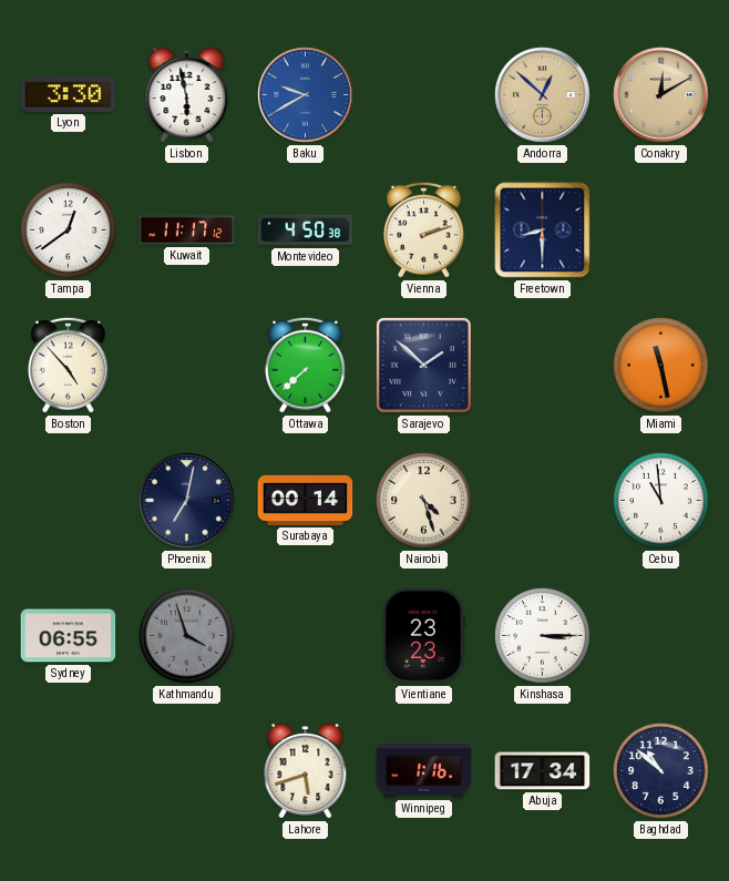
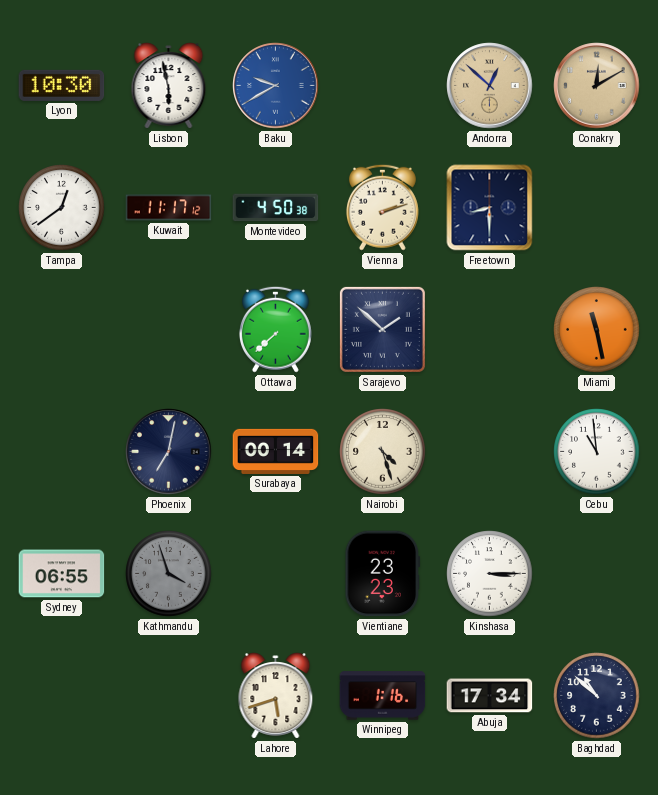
Lyon: 3:30 -> 10:30 (62, 85)
Boston: 4:53 -> none (68, 365)
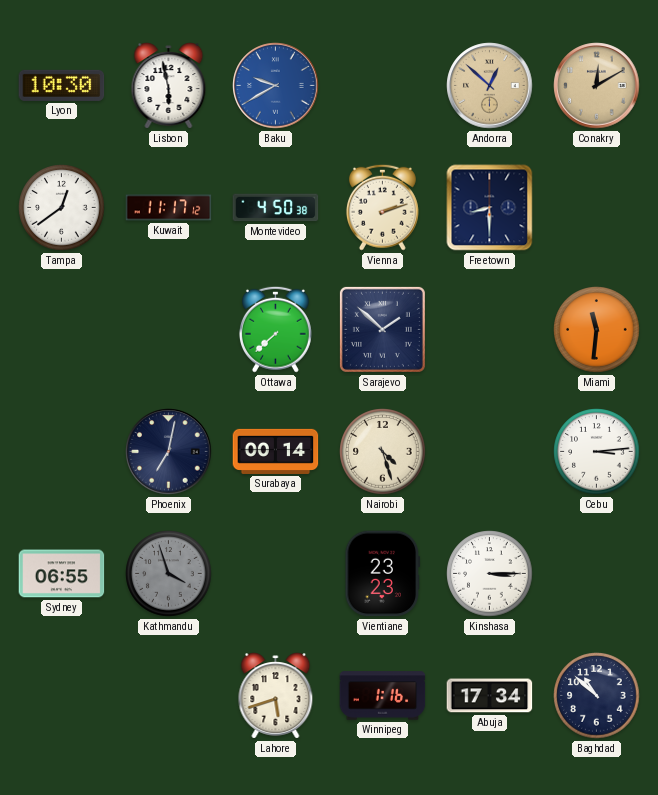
Miami: 11:28 -> 11:31 (597, 330)
Cebu: 10:59 -> 3:14 (597, 452)
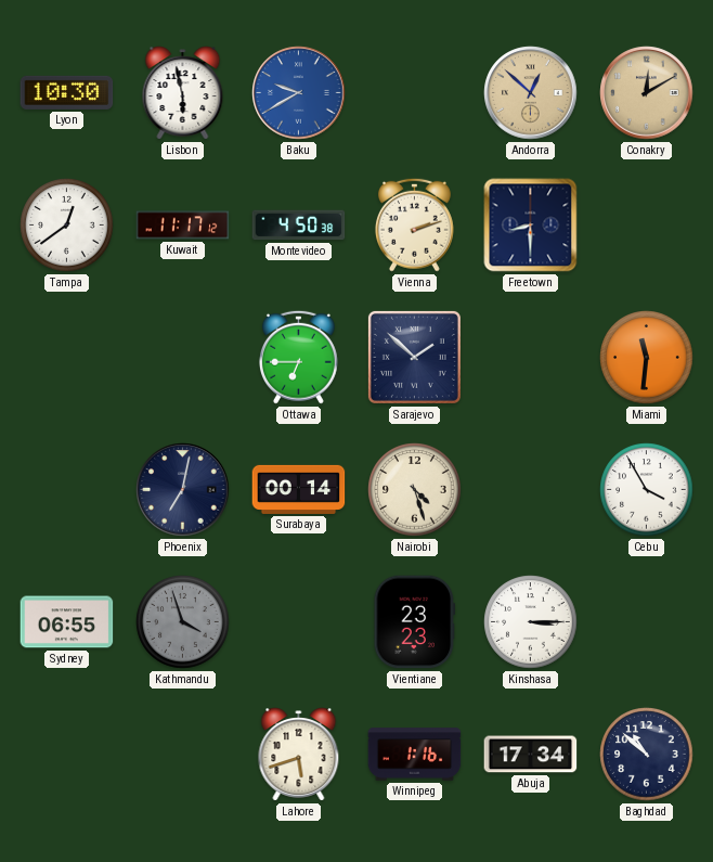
Ottawa: 7:38 -> 6:45 (298, 357)
Cebu: 3:14 -> 3:55 (647, 490)
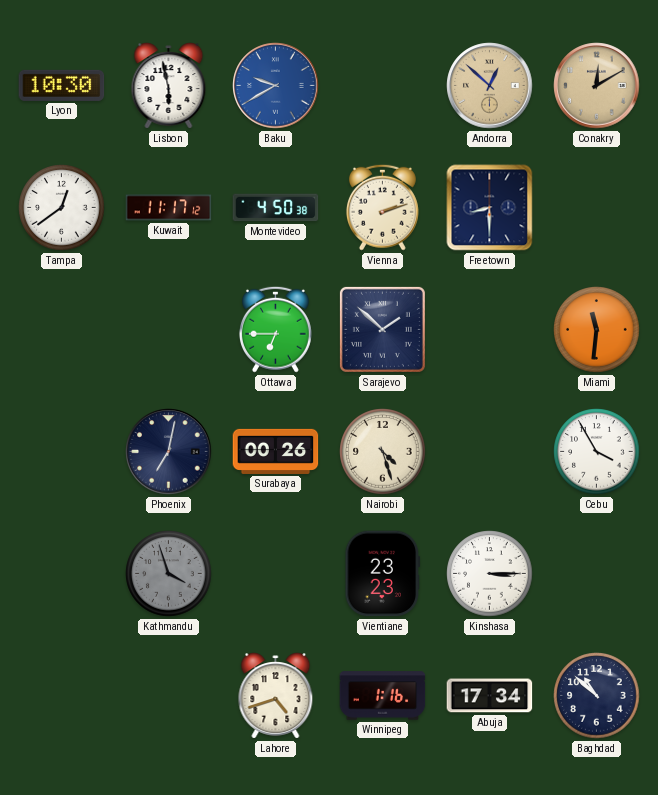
Surabaya: 00:14 -> 00:26 (276, 451)
Sydney: 06:55 -> none (67, 622)
Lahore: 5:42 -> 4:42 (276, 696)
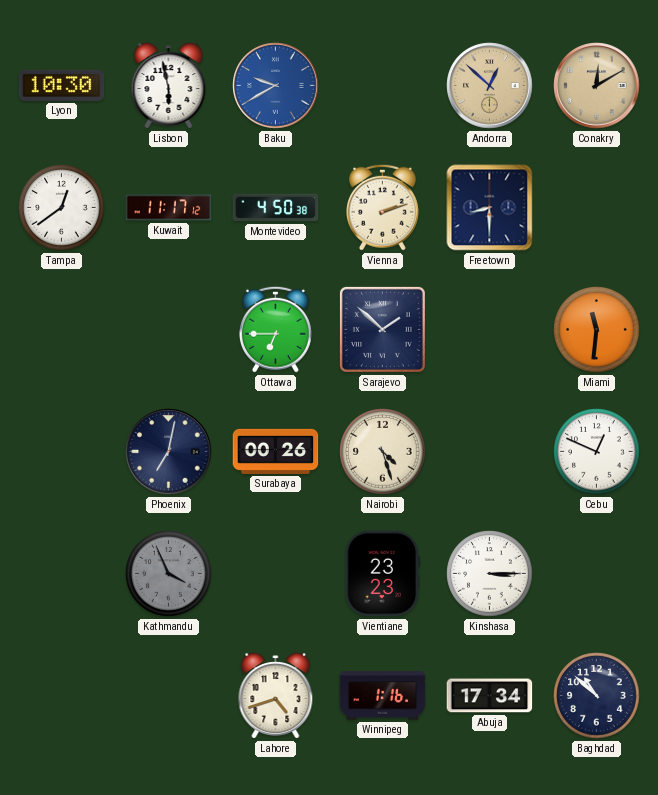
Cebu: 3:55 -> 12:49 (597, 452)
Kathmandu: 3:57 -> 3:56 (169, 574)
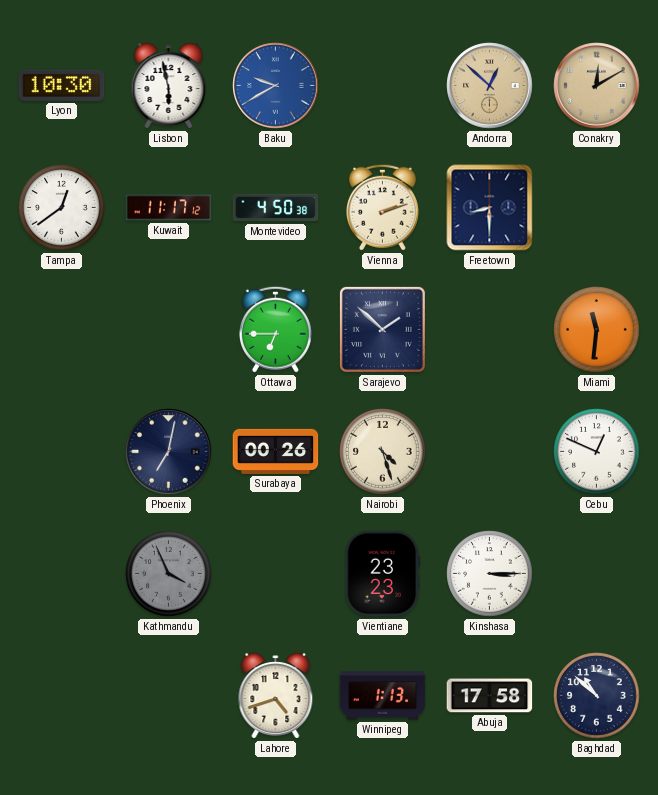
Winnipeg: 1:16 -> 1:13 (383, 696)
Abuja: 17:34 -> 17:58 (490, 696)
